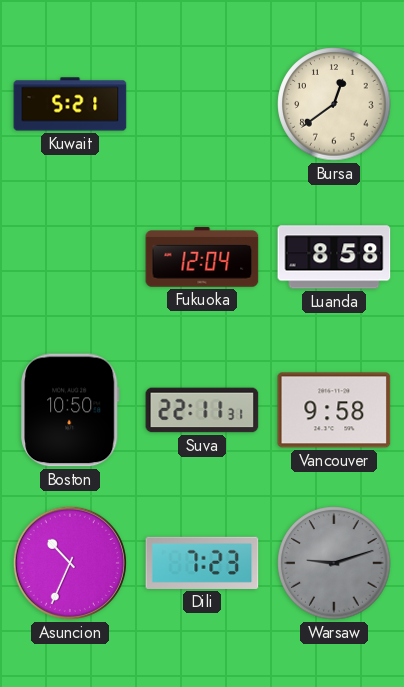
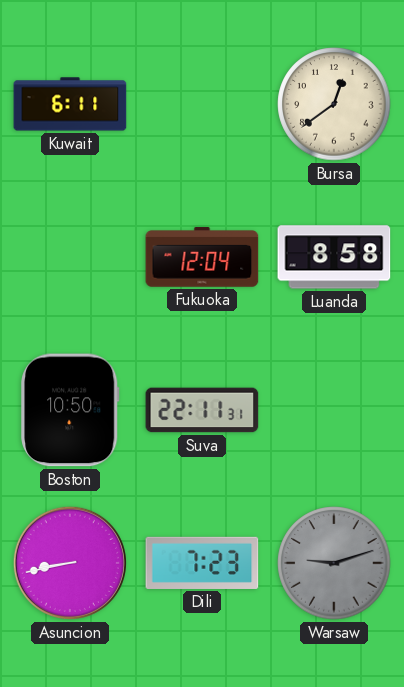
Kuwait: 5:21 -> 6:11 (70, 104)
Vancouver: 9:58 -> none (334, 410)
Asuncion: 10:34 -> 8:43 (70, 563)
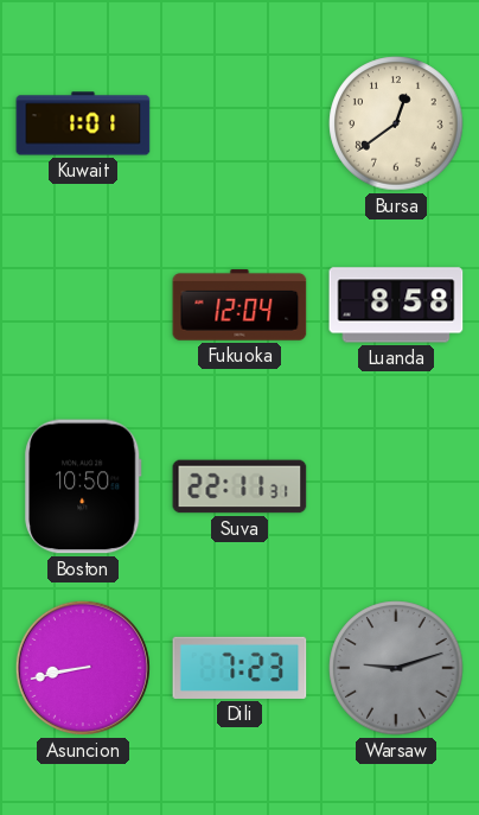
Kuwait: 6:11 -> 1:01 (83, 123)
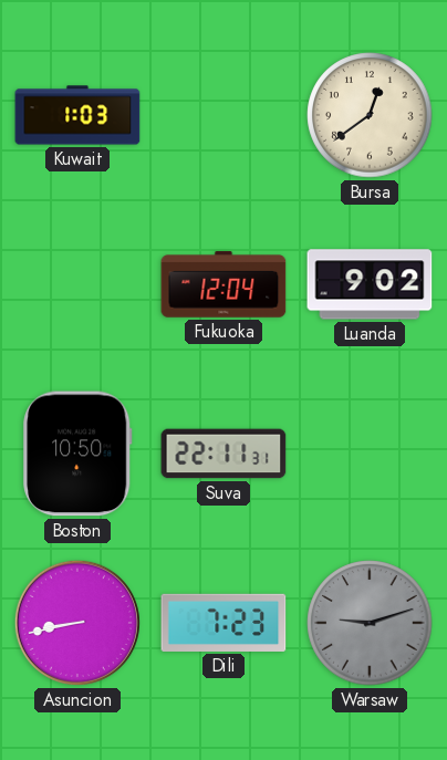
Kuwait: 1:01 -> 1:03 (77, 115)
Luanda: 8:58 -> 9:02 (370, 284)
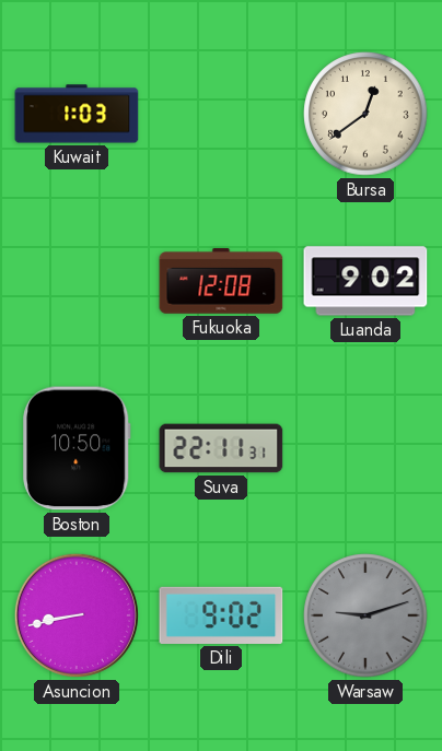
Fukuoka: 12:04 -> 12:08 (221, 281)
Dili: 7:23 -> 9:02 (221, 615)
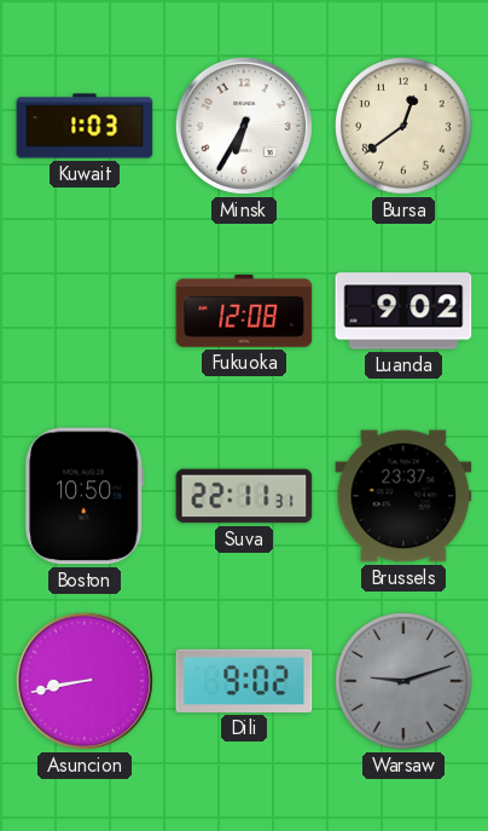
Minsk: none -> 6:35 (244, 126)
Brussels: none -> 23:37 (403, 496)
